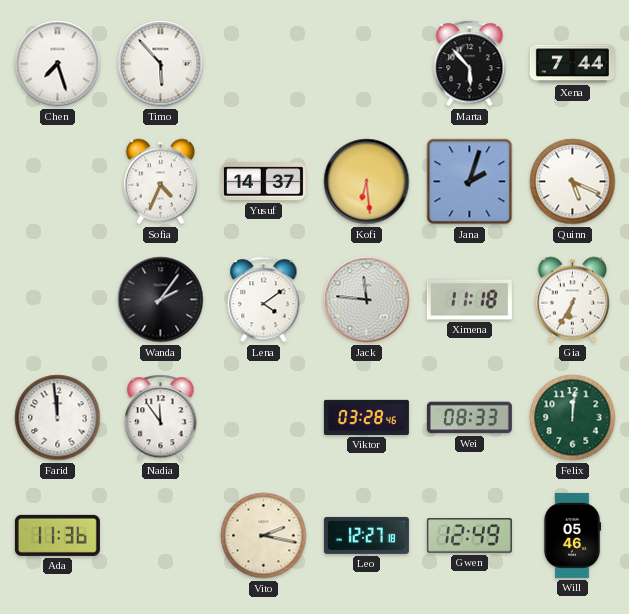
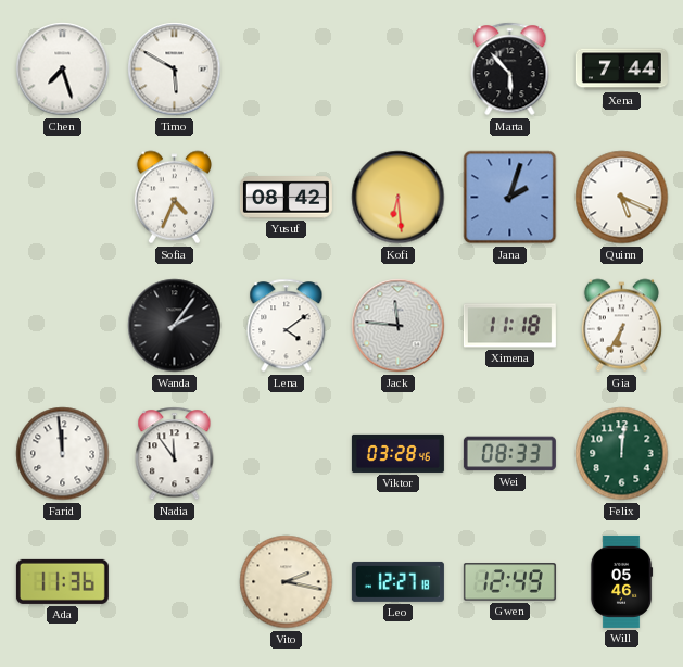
Timo: 5:53 -> 5:50 (175, 70)
Yusuf: 14:37 -> 08:42 (286, 198)
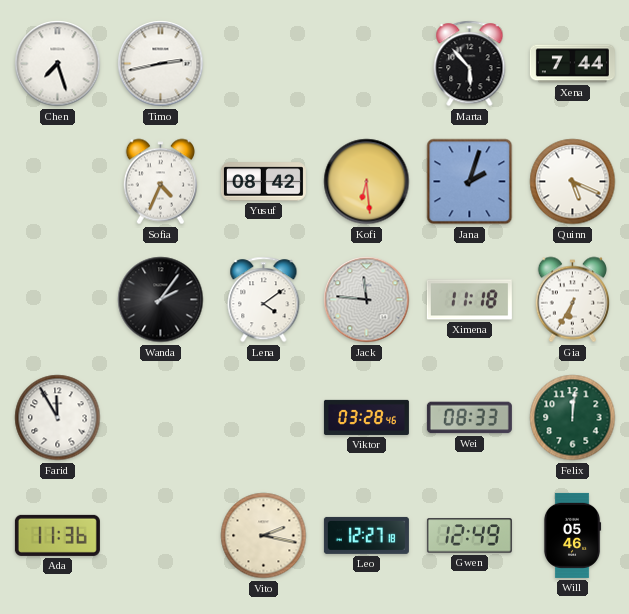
Timo: 5:50 -> 2:43 (161, 64)
Farid: 11:59 -> 11:55 (58, 418)
Nadia: 11:54 -> none (175, 454)
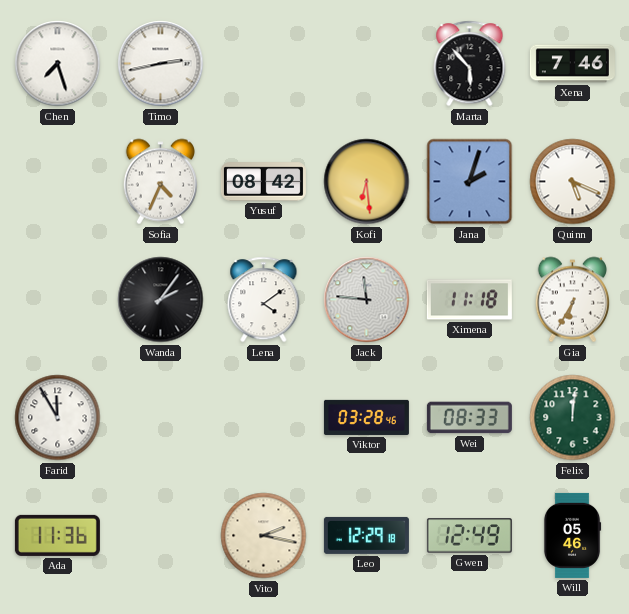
Xena: 7:44 -> 7:46 (572, 64)
Leo: 12:27 -> 12:29 (366, 535)
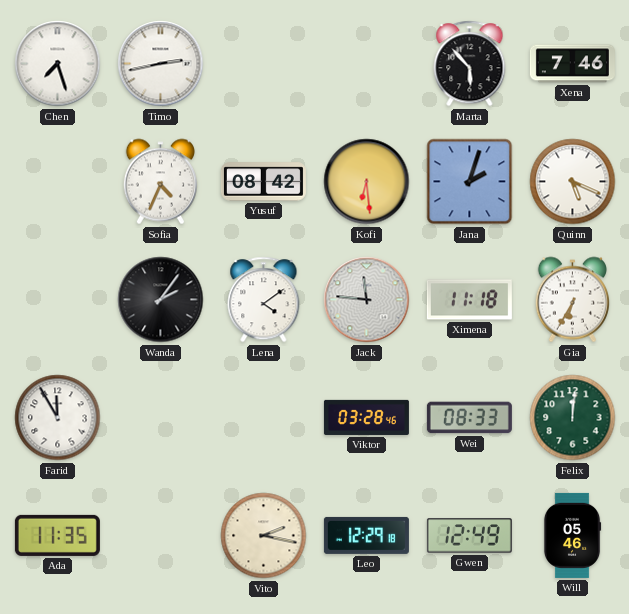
Ada: 11:36 -> 11:35 (57, 535)
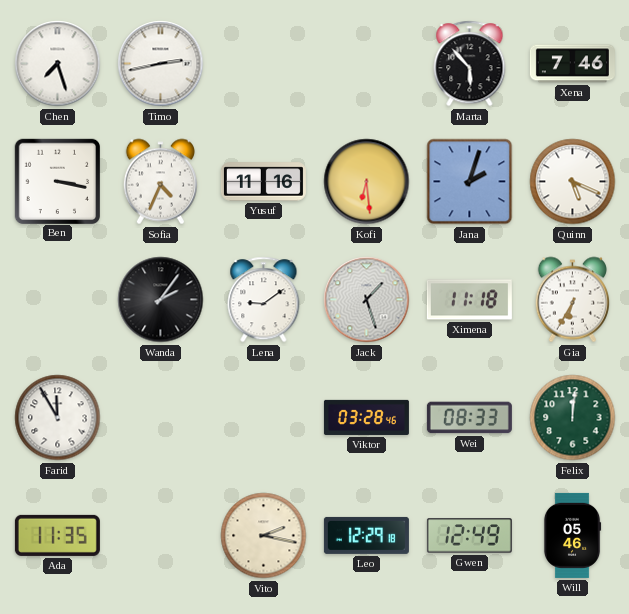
Ben: none -> 3:17 (57, 181)
Yusuf: 08:42 -> 11:16 (263, 182)
Lena: 4:09 -> 9:09 (264, 300)
Jack: 11:46 -> 1:27 (367, 300)
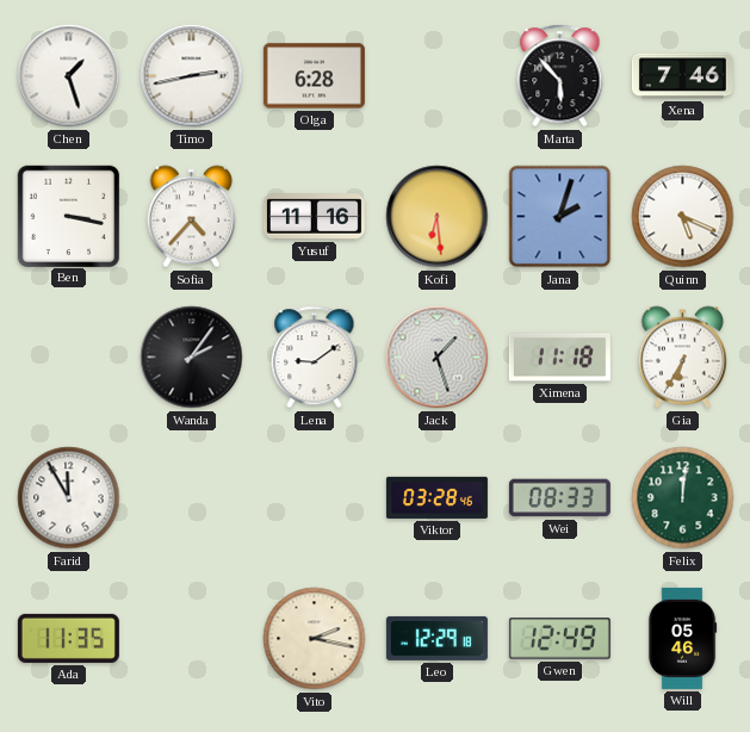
Chen: 7:27 -> 1:27 (69, 76)
Olga: none -> 6:28 (314, 76)
Sofia: 4:34 -> 4:37 (191, 217)
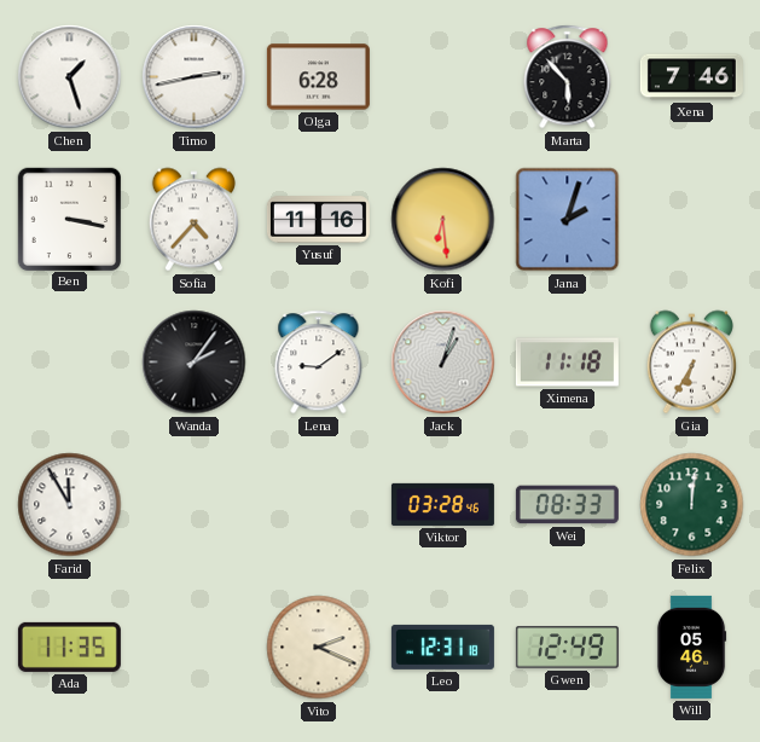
Quinn: 5:19 -> none (683, 217)
Jack: 1:27 -> 1:03 (443, 363)
Vito: 2:17 -> 2:19 (319, 648)
Leo: 12:29 -> 12:31 (442, 647)
